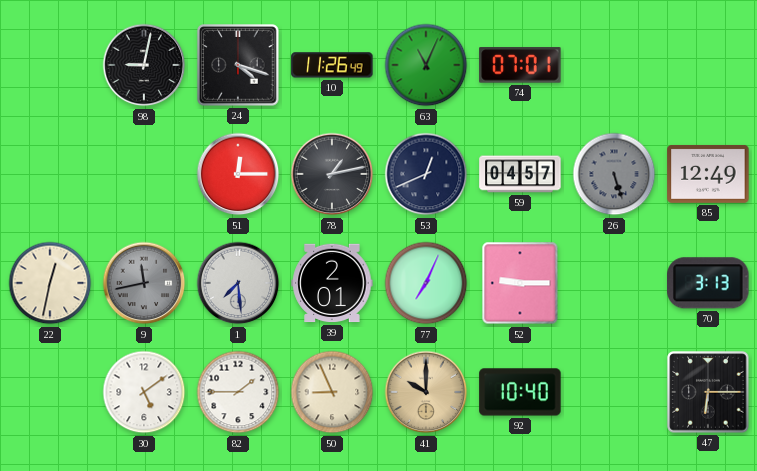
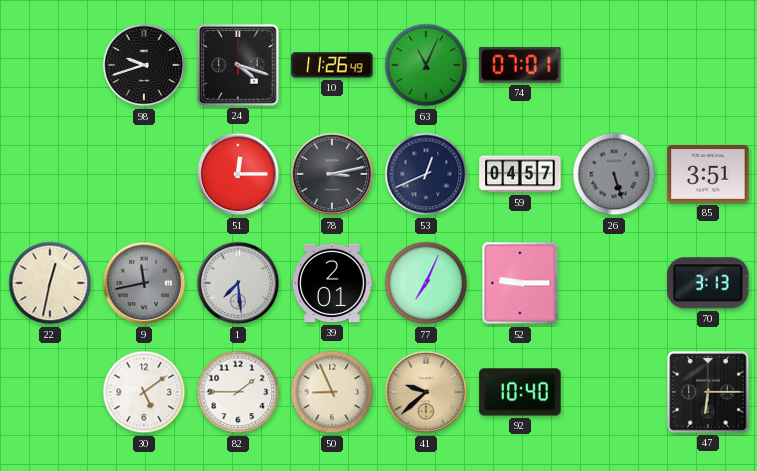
98: 9:02 -> 9:42 (144, 65)
78: 1:13 -> 3:13 (332, 174)
85: 12:49 -> 3:51 (708, 174)
41: 10:00 -> 9:38 (426, 392)
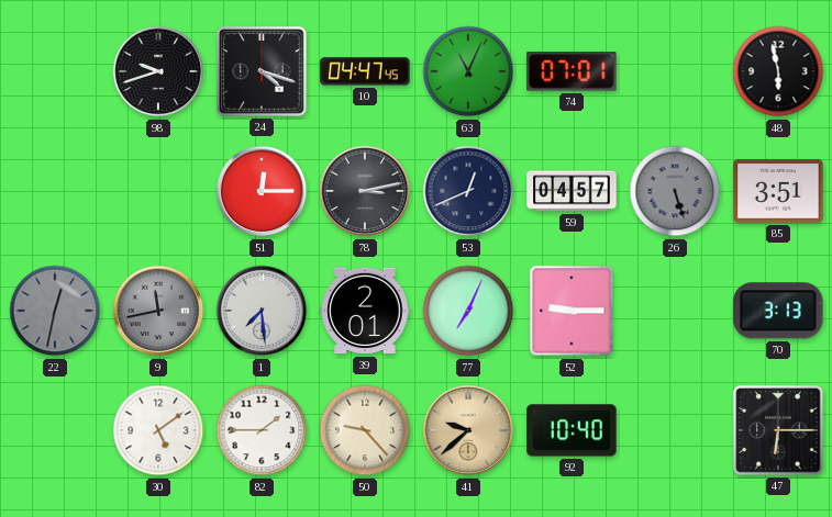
10: 11:26 -> 04:47 (365, 71)
48: none -> 5:58 (778, 71)
22 dial: cream -> grey (55, 311)
50: 8:56 -> 9:23 (365, 430)
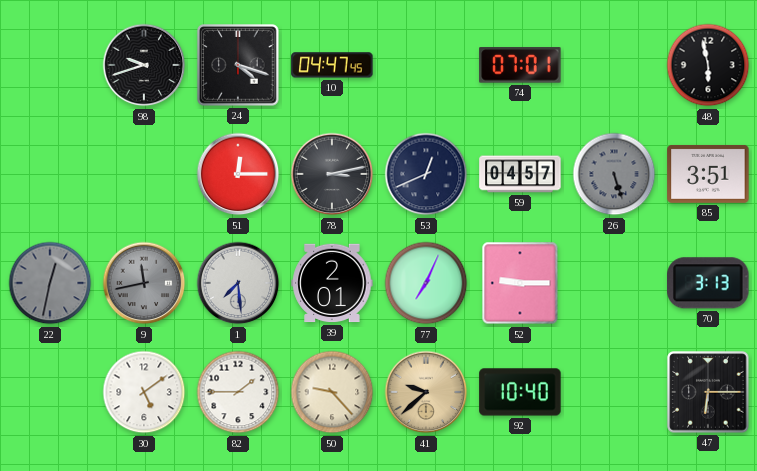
63: 11:04 -> none (468, 71)
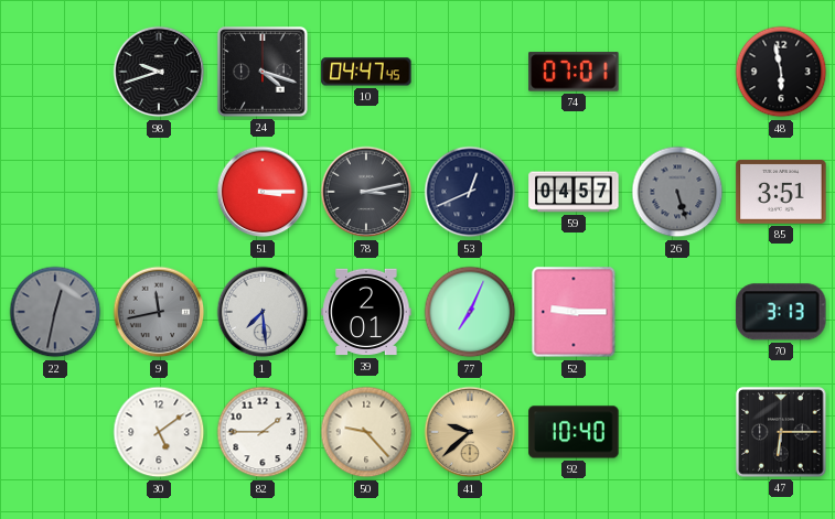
51: 12:15 -> 3:15 (263, 192)
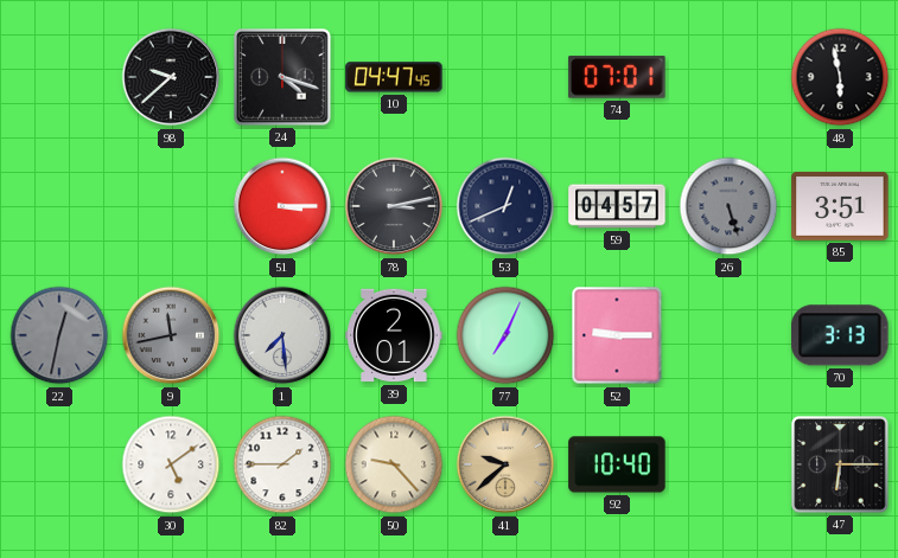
98: 9:42 -> 9:38 (171, 77)
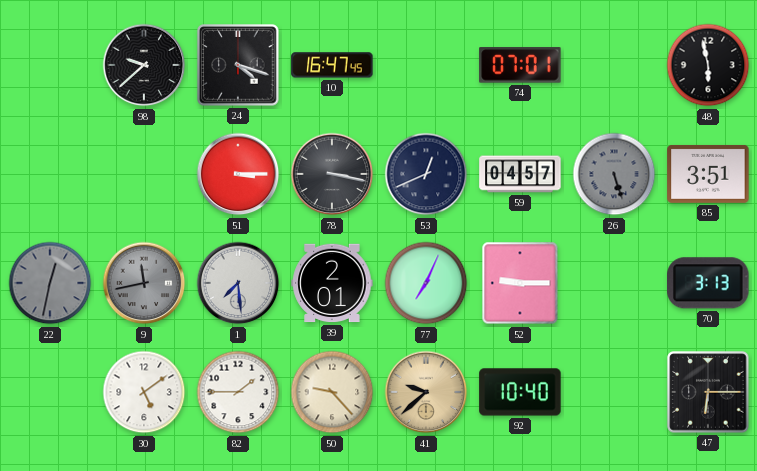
10: 04:47 -> 16:47 (332, 65)
78: 3:13 -> 3:17 (332, 174)
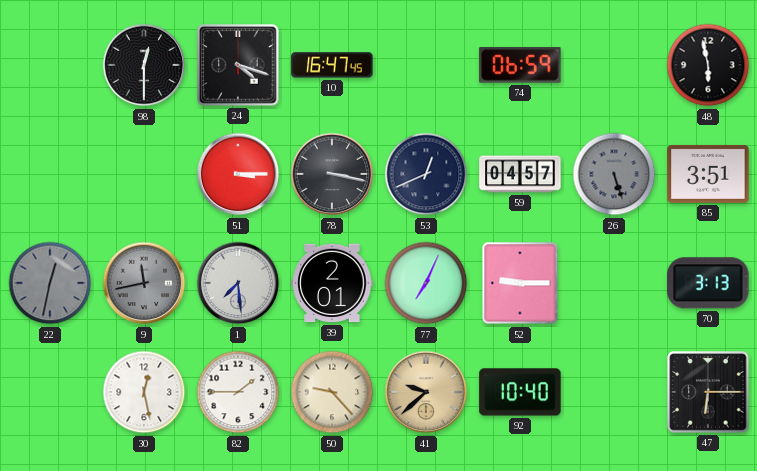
98: 9:38 -> 12:30 (144, 65)
74: 07:01 -> 06:59 (520, 65)
30: 5:09 -> 12:28 (144, 392)
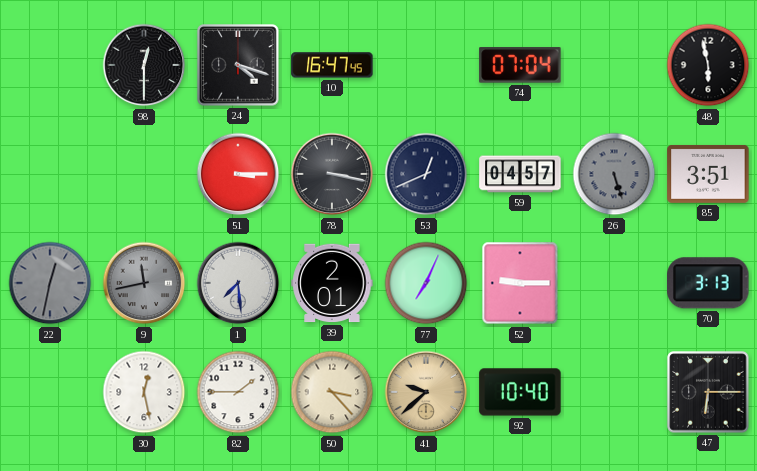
74: 06:59 -> 07:04 (520, 65)
50: 9:23 -> 3:23 (332, 392)
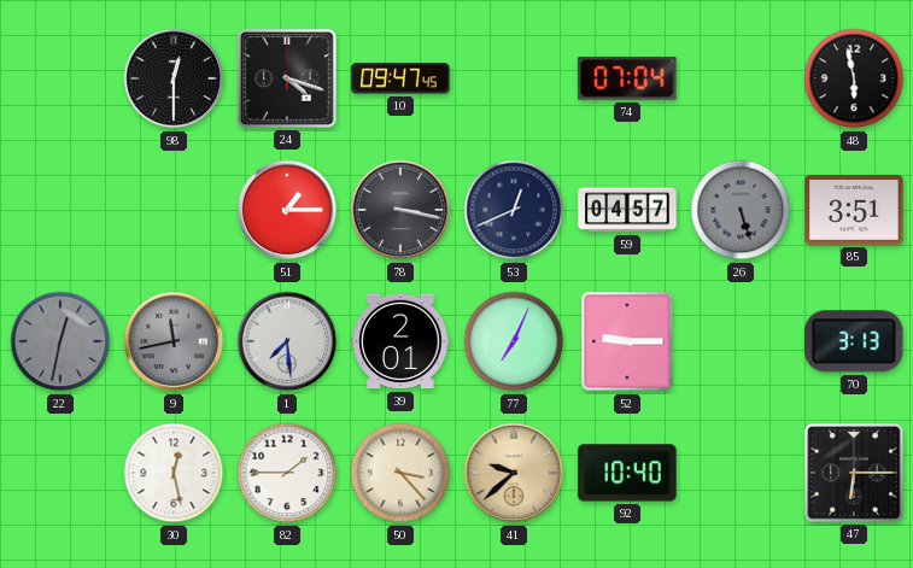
10: 16:47 -> 09:47 (400, 78)
51: 3:15 -> 1:15 (287, 210)
